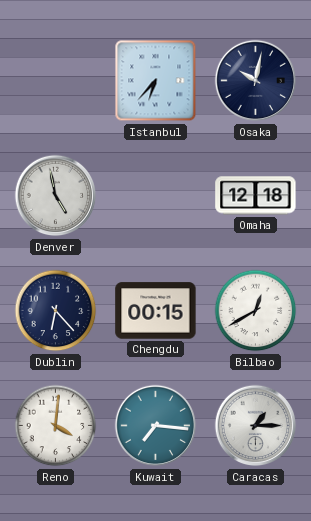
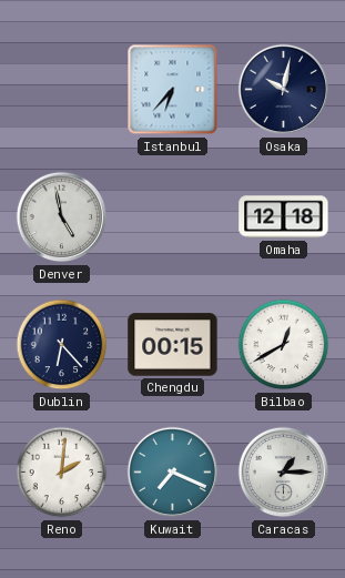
Reno: 4:01 -> 2:01 (62, 473)
Kuwait: 7:16 -> 7:19 (173, 473)
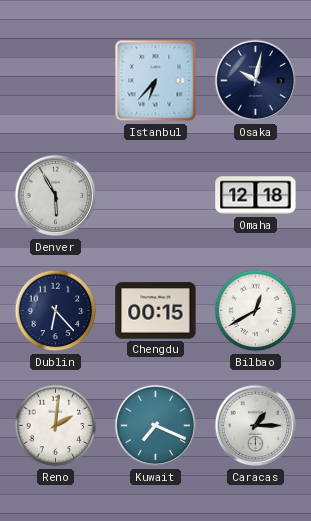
Denver: 4:58 -> 5:55 (56, 196)
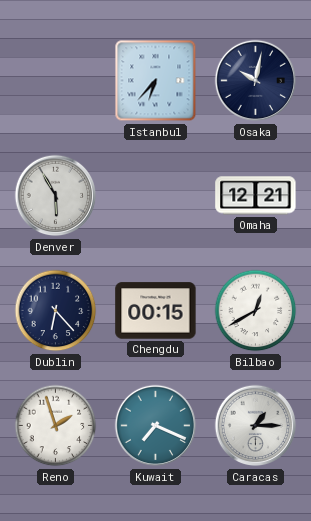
Omaha: 12:18 -> 12:21 (256, 196)
Reno: 2:01 -> 1:57 (56, 426)
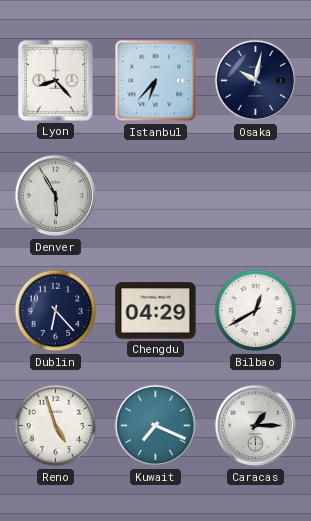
Lyon: none -> 8:23 (55, 80)
Omaha: 12:21 -> none (256, 196)
Chengdu: 00:15 -> 04:29 (156, 311)
Reno: 1:57 -> 4:57 (56, 426)
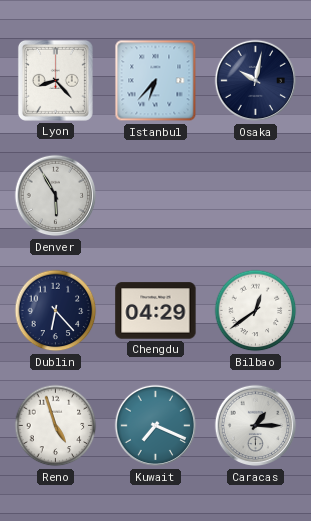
Bilbao: 12:40 -> 12:39 (256, 311)
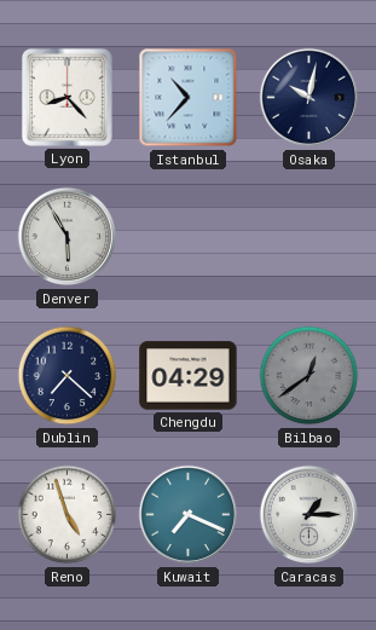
Istanbul: 6:37 -> 10:37 (189, 98)
Dublin: 6:23 -> 7:22 (68, 376)
Bilbao dial: white -> grey (310, 376)
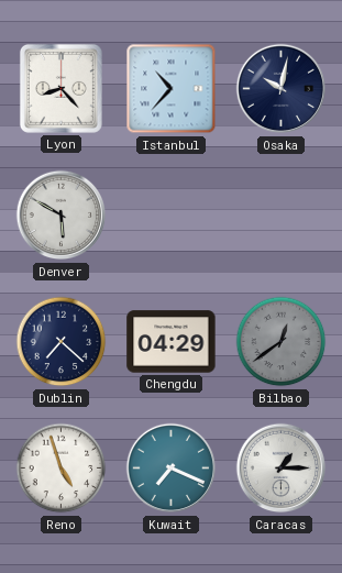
Denver: 5:55 -> 5:50 (62, 216)
